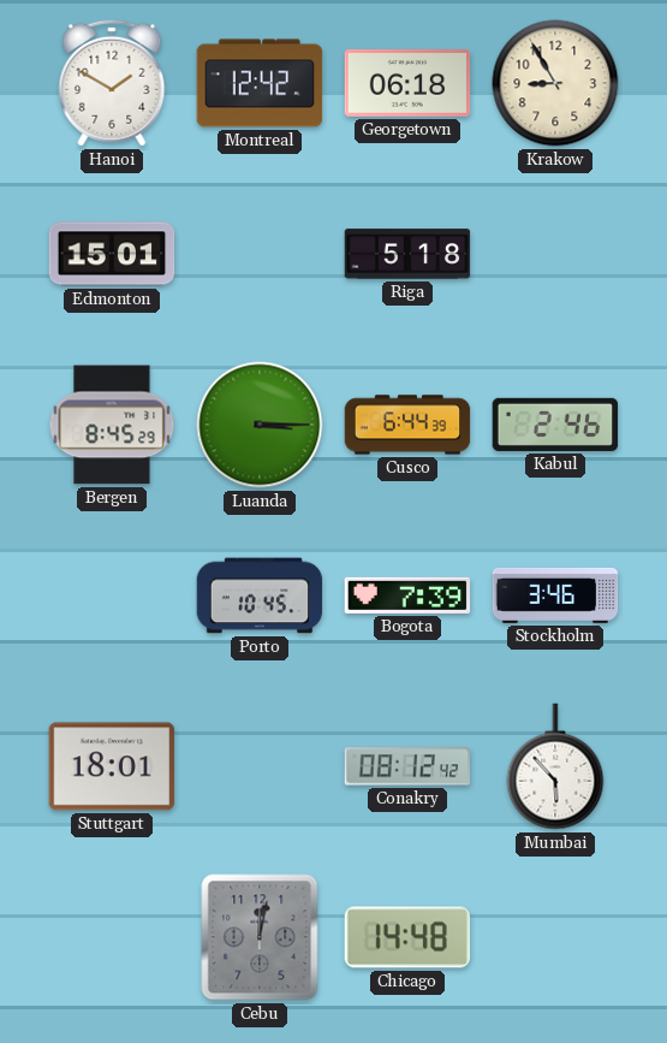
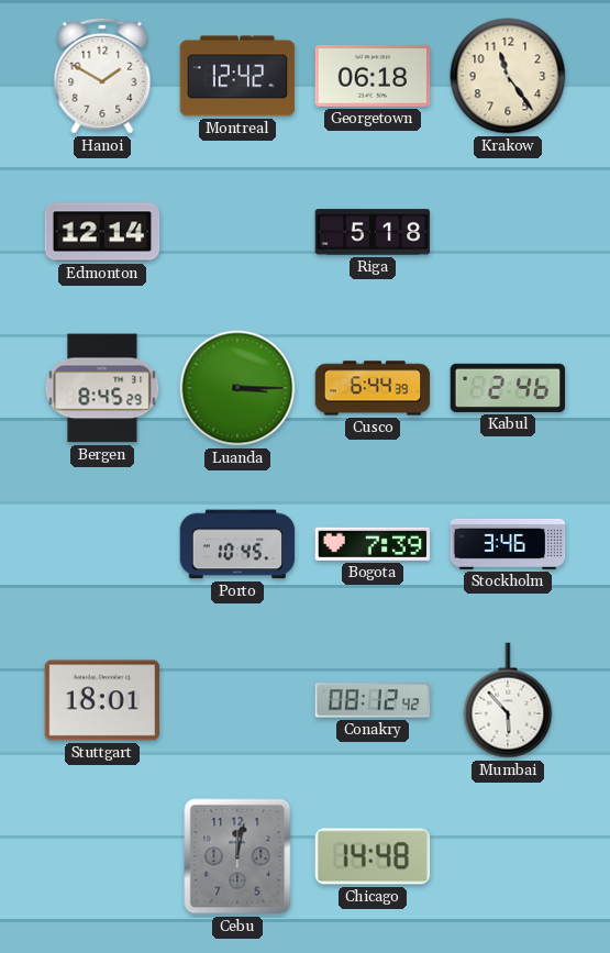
Krakow: 8:55 -> 11:24 (508, 76)
Edmonton: 15:01 -> 12:14 (102, 232)
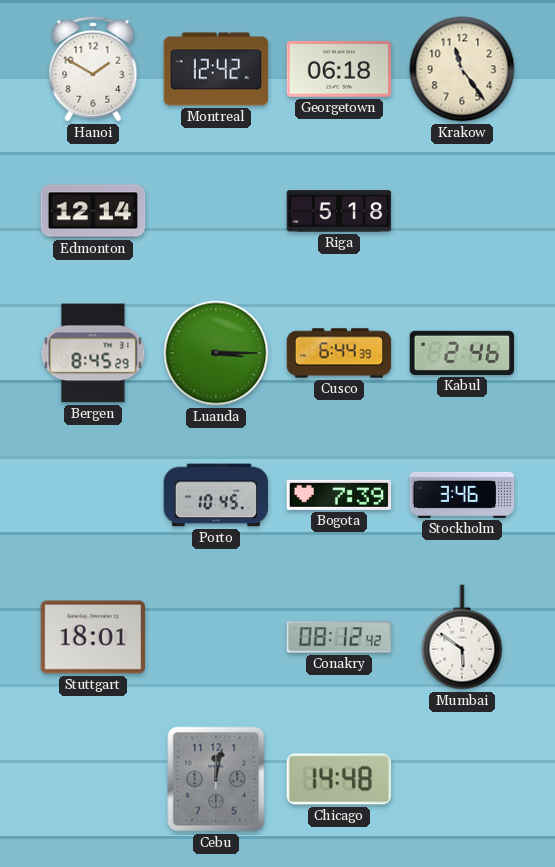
Mumbai: 5:53 -> 5:51 (462, 637)
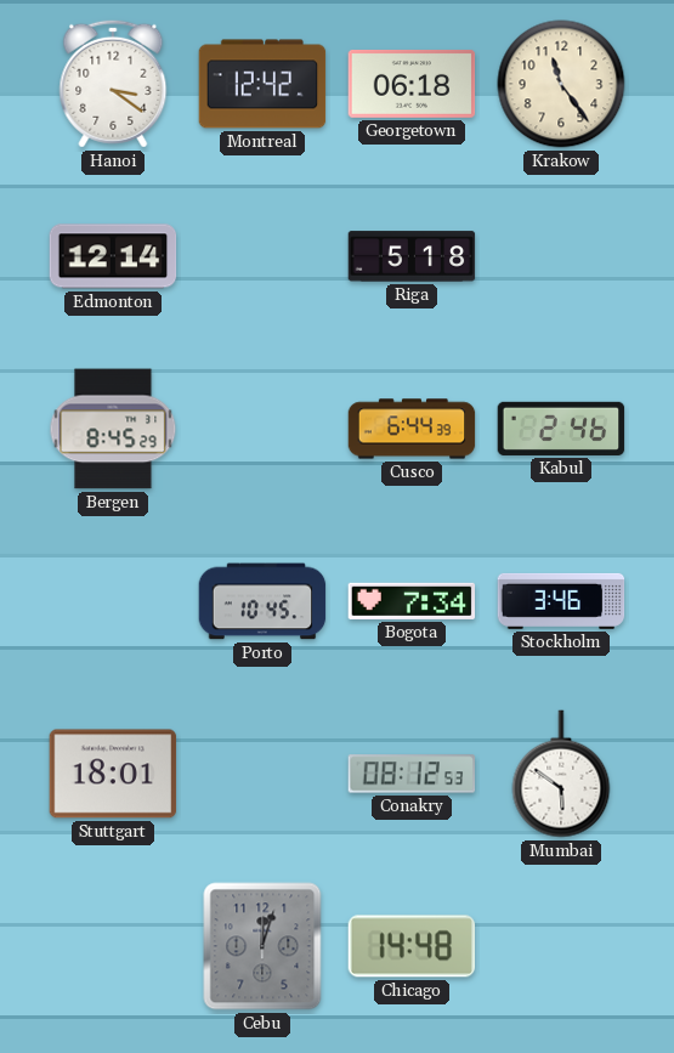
Hanoi: 1:50 -> 3:21 (113, 84)
Luanda: 3:15 -> none (216, 353)
Bogota: 7:39 -> 7:34 (412, 601)
Conakry: 08:12:42 -> 08:12:53 (412, 774)
Cebu: 12:02 -> 12:03 (262, 946)
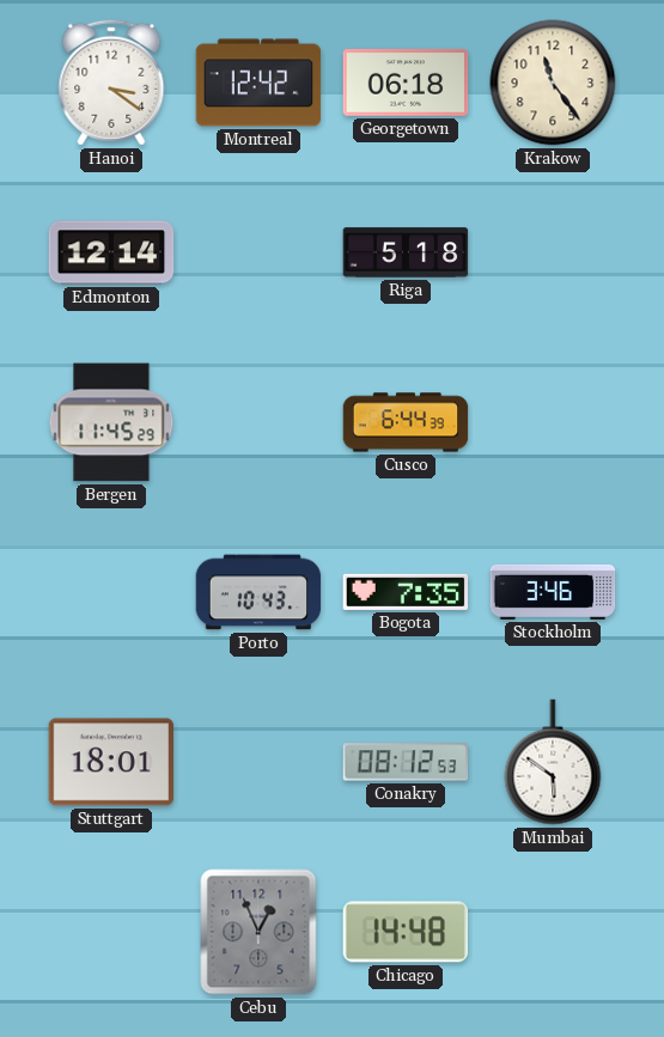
Bergen: 8:45 -> 11:45 (111, 422)
Kabul: 2:46 -> none (561, 429)
Porto: 10:45 -> 10:43 (258, 592)
Bogota: 7:34 -> 7:35 (406, 592)
Cebu: 12:03 -> 12:56 (258, 932)
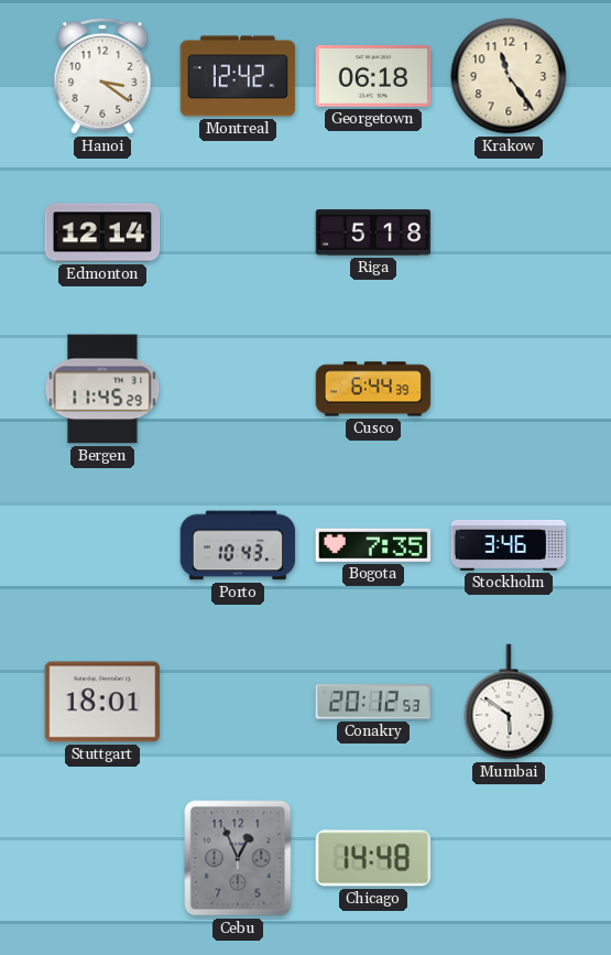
Conakry: 08:12 -> 20:12 (373, 702)
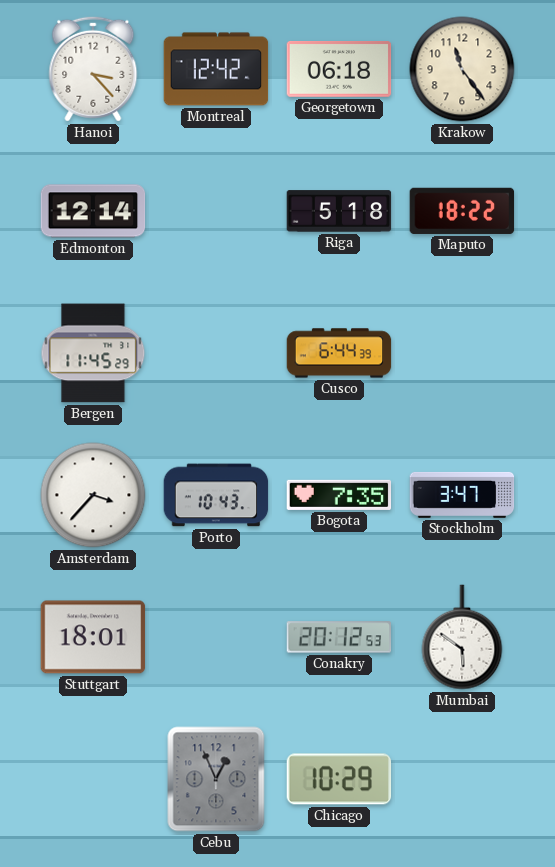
Hanoi: 3:21 -> 3:23 (93, 69)
Maputo: none -> 18:22 (462, 211)
Amsterdam: none -> 3:37 (93, 495)
Stockholm: 3:46 -> 3:47 (462, 495)
Chicago: 14:48 -> 10:29 (339, 779)
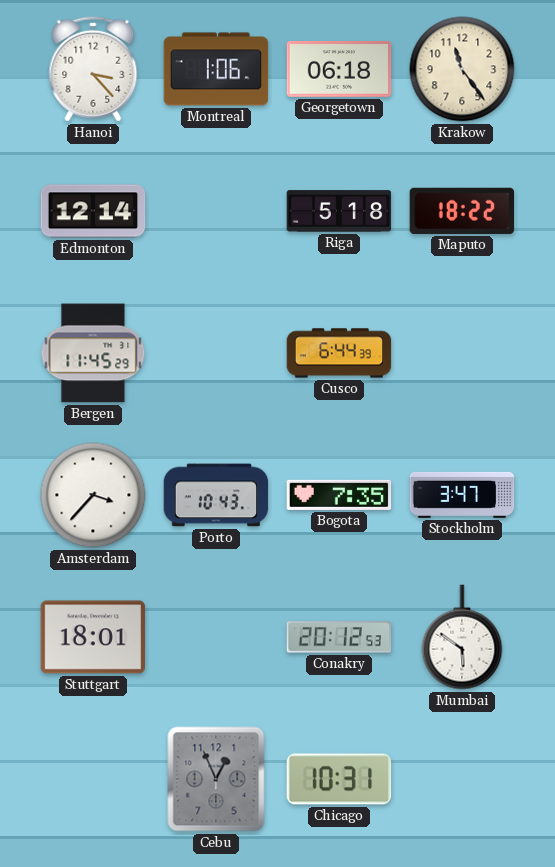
Montreal: 12:42 -> 1:06 (216, 69)
Chicago: 10:29 -> 10:31 (339, 779)
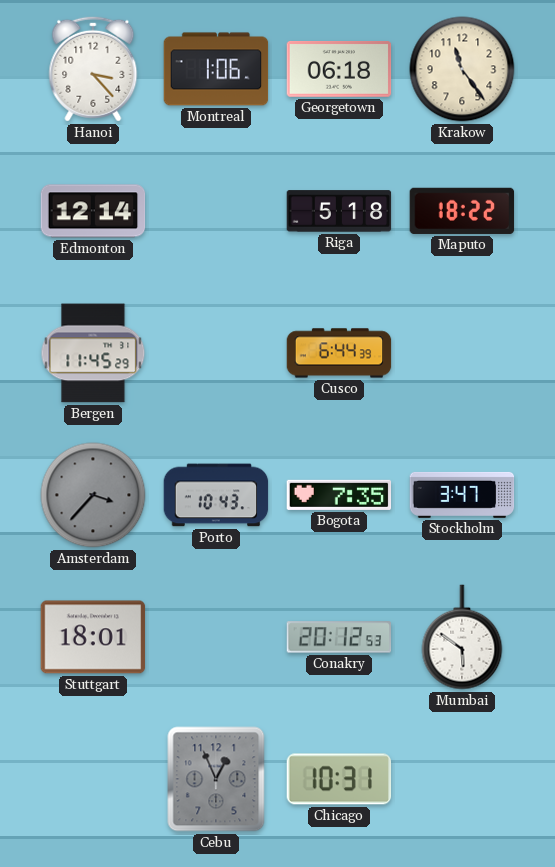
Amsterdam dial: white -> grey (93, 495)
